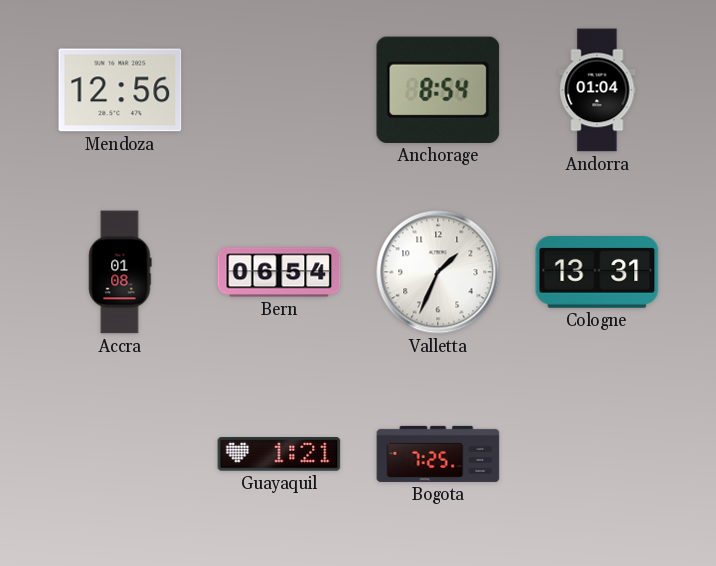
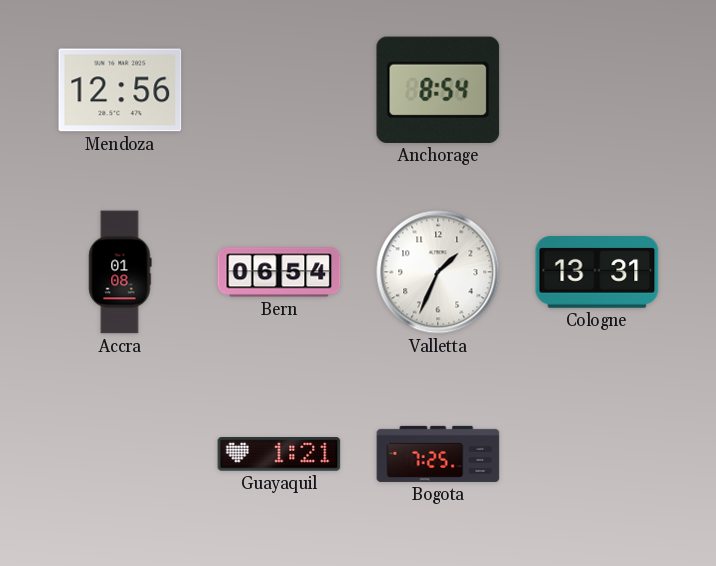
Andorra: 01:04 -> none (597, 90)
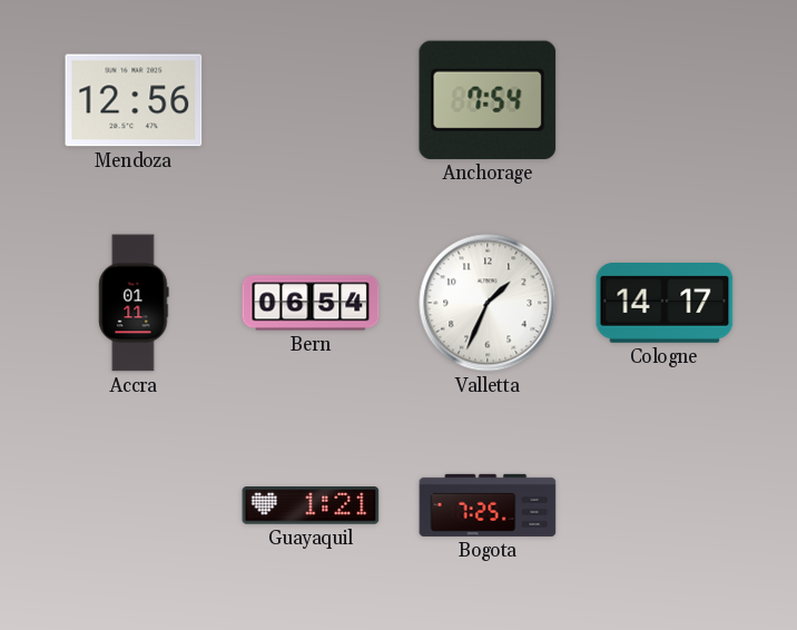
Anchorage: 8:54 -> 7:54 (488, 100)
Accra: 01:08 -> 01:11 (134, 303)
Cologne: 13:31 -> 14:17 (665, 304)
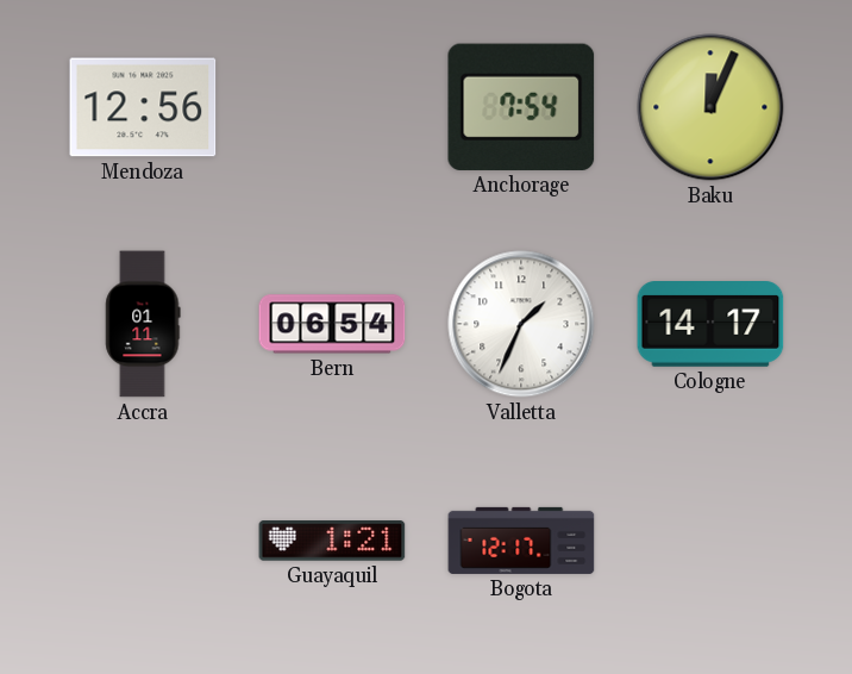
Baku: none -> 12:04 (710, 107)
Bogota: 7:25 -> 12:17 (521, 541)
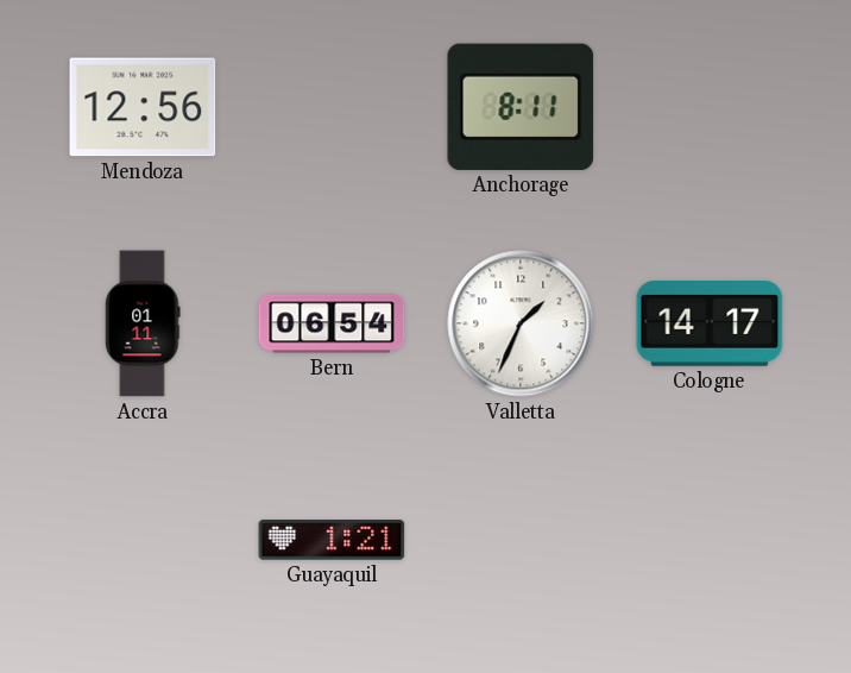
Anchorage: 7:54 -> 8:11 (521, 107)
Baku: 12:04 -> none (710, 107)
Bogota: 12:17 -> none (521, 541)
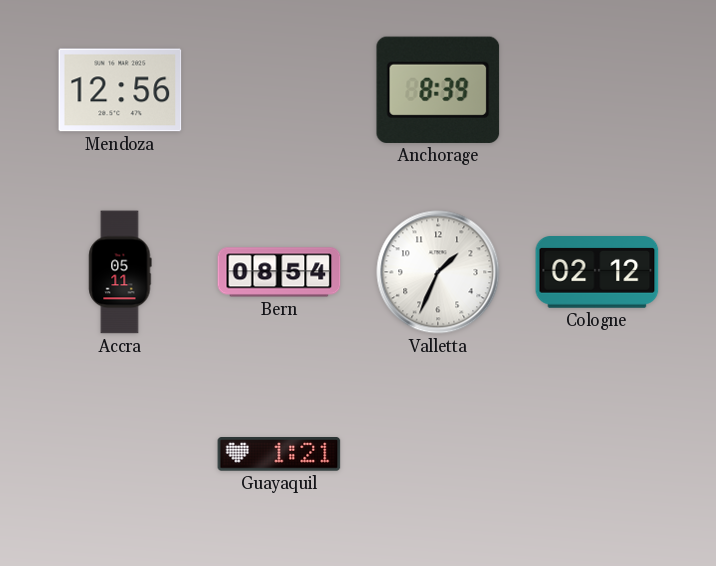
Anchorage: 8:11 -> 8:39 (438, 90)
Accra: 01:11 -> 05:11 (120, 272)
Bern: 06:54 -> 08:54 (279, 272)
Cologne: 14:17 -> 02:12 (597, 273)
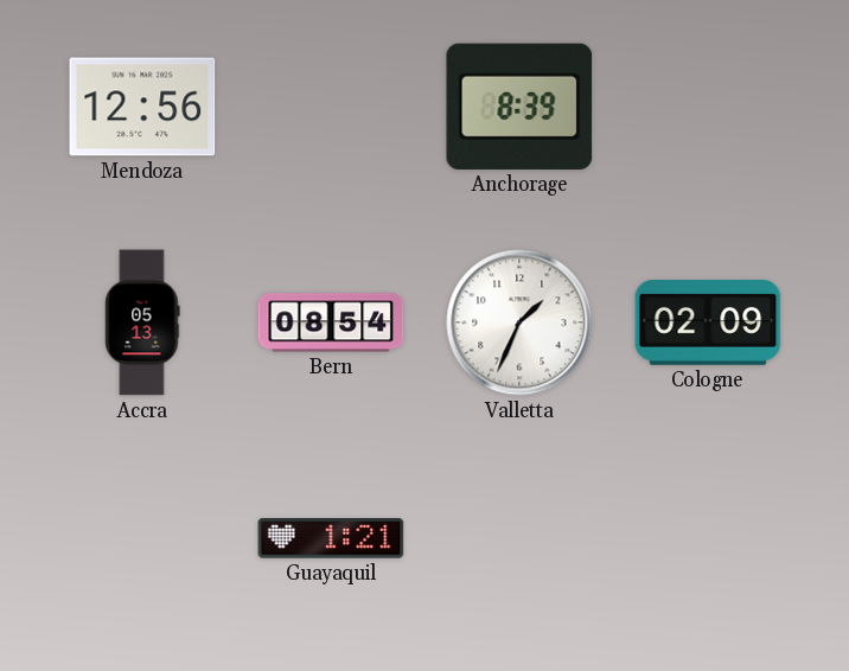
Accra: 05:11 -> 05:13 (142, 322)
Cologne: 02:12 -> 02:09 (708, 324)
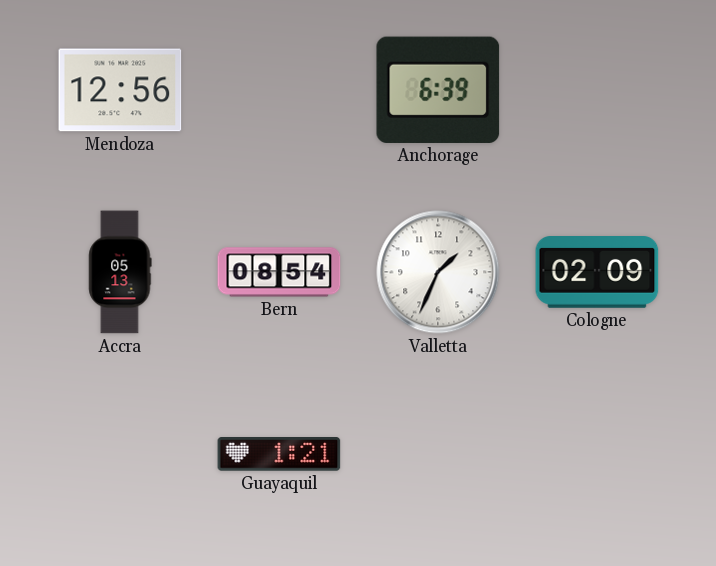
Anchorage: 8:39 -> 6:39 (438, 90)
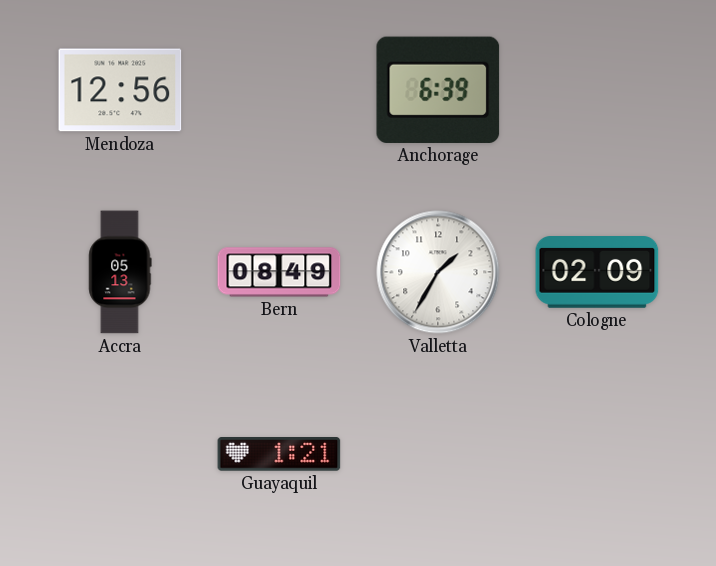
Bern: 08:54 -> 08:49 (279, 272)
Valletta: 1:34 -> 1:35 (438, 272)
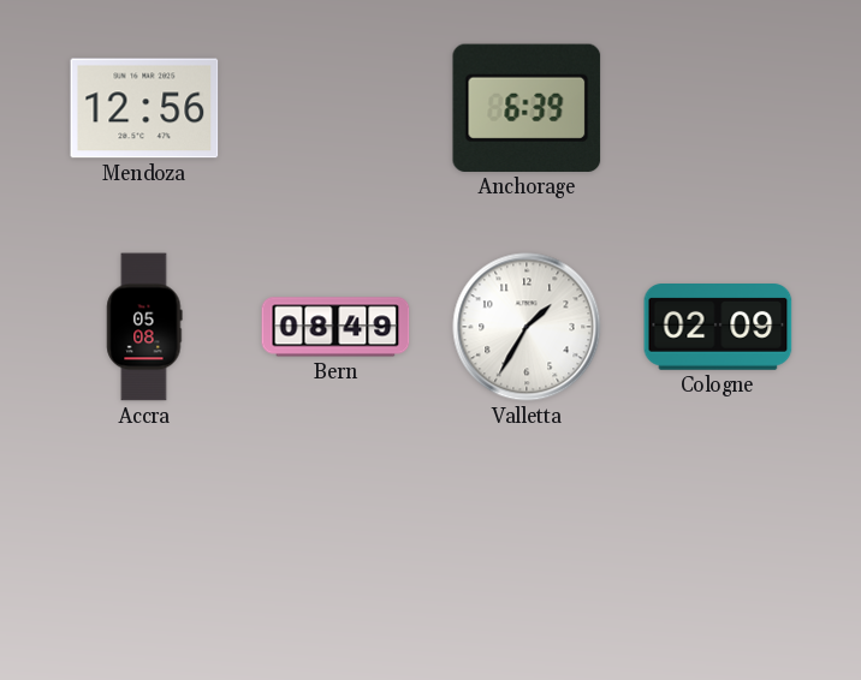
Accra: 05:13 -> 05:08 (144, 327)
Guayaquil: 1:21 -> none (279, 455)
